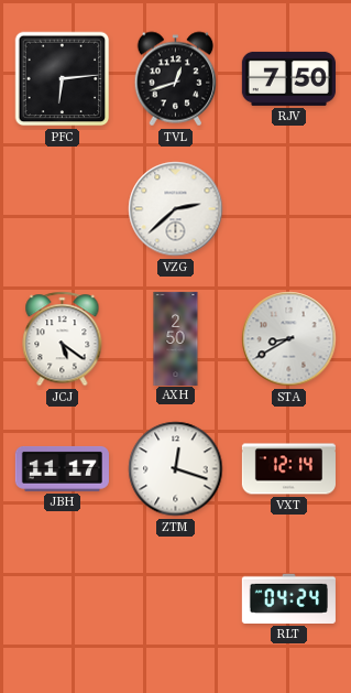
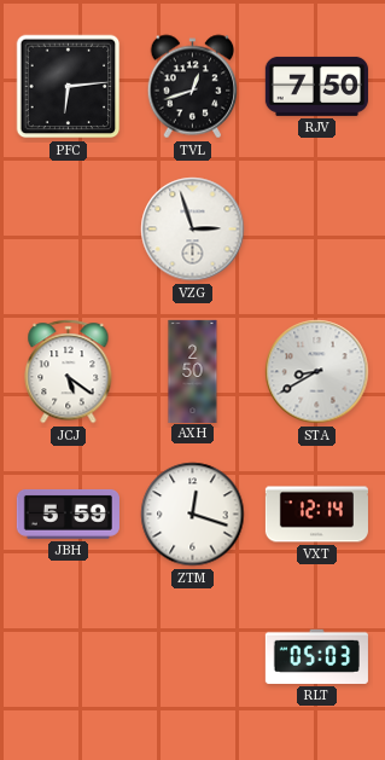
VZG: 2:38 -> 2:57 (193, 230)
JBH: 11:17 -> 5:59 (68, 514)
RLT: 04:24 -> 05:03 (316, 656)
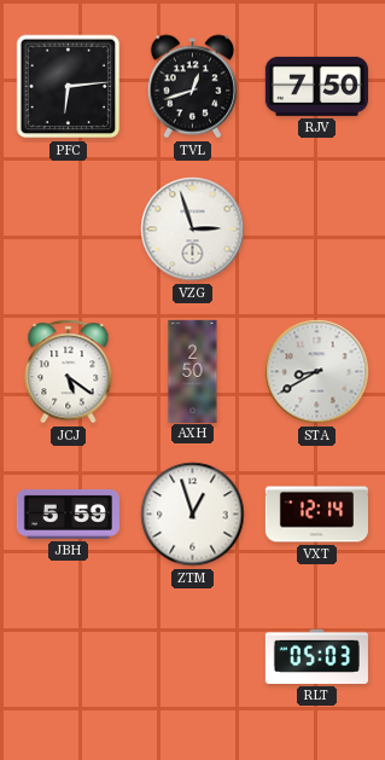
ZTM: 12:18 -> 12:57 (193, 515)
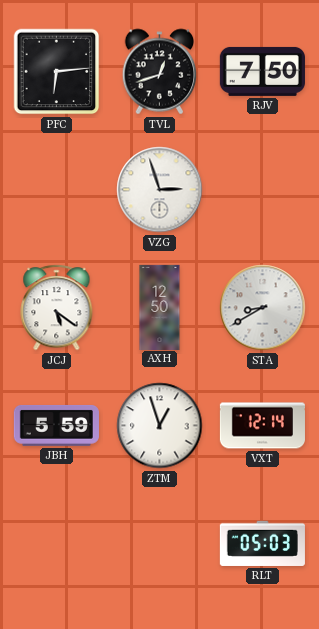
AXH: 2:50 -> 12:50 (160, 307)
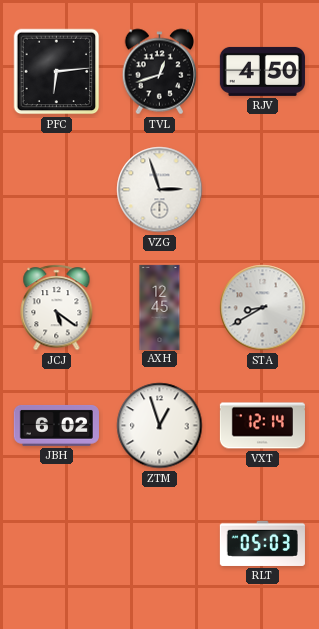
RJV: 7:50 -> 4:50 (262, 71)
AXH: 12:50 -> 12:45 (160, 307)
JBH: 5:59 -> 6:02 (56, 425)
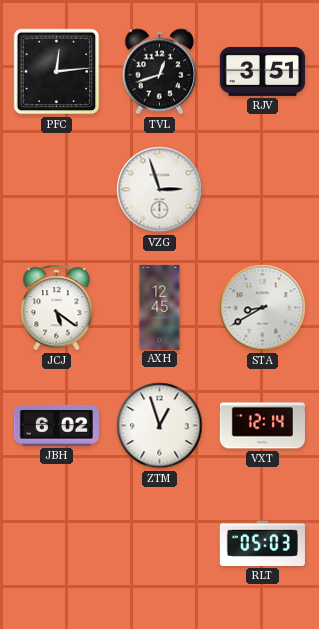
PFC: 6:14 -> 12:14 (57, 72)
RJV: 4:50 -> 3:51 (262, 71)
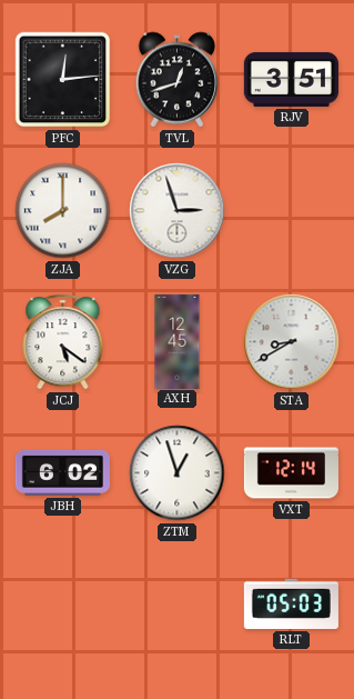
ZJA: none -> 8:00 (63, 211)
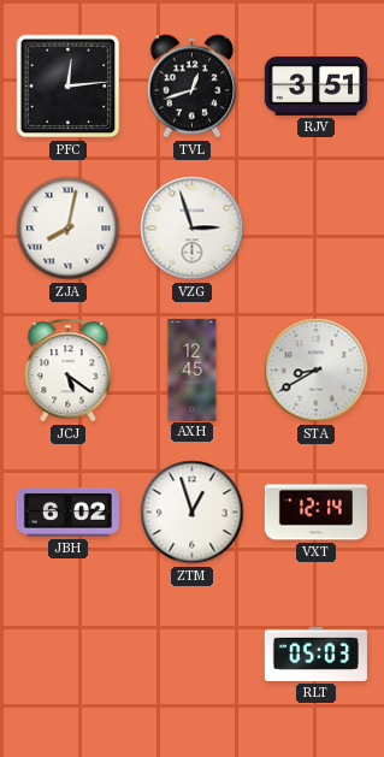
ZJA: 8:00 -> 8:02 (69, 229)
